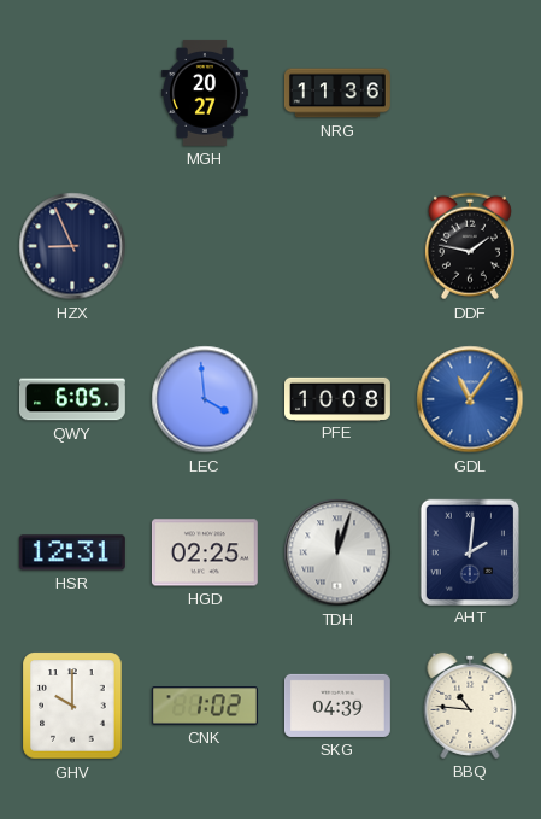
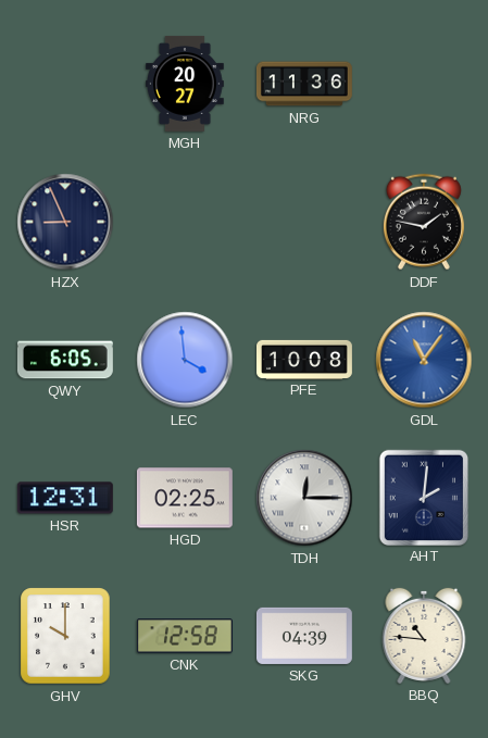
TDH: 12:03 -> 12:15 (304, 498)
CNK: 1:02 -> 12:58 (185, 636)
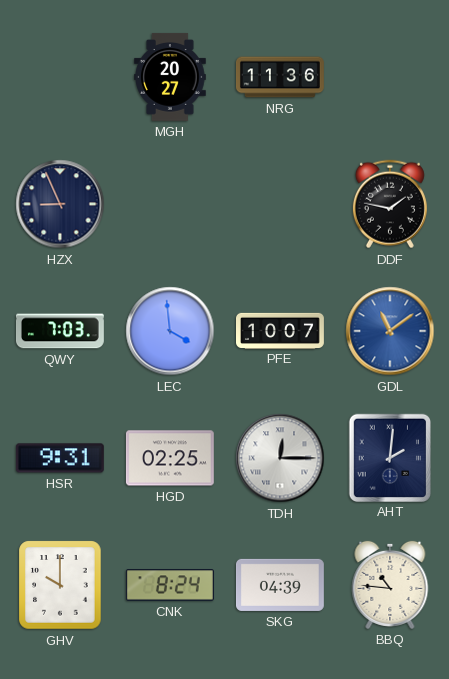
QWY: 6:05 -> 7:03 (60, 331)
PFE: 10:08 -> 10:07 (281, 330)
GDL: 11:06 -> 11:09 (390, 331)
HSR: 12:31 -> 9:31 (60, 458)
CNK: 12:58 -> 8:24 (170, 585)
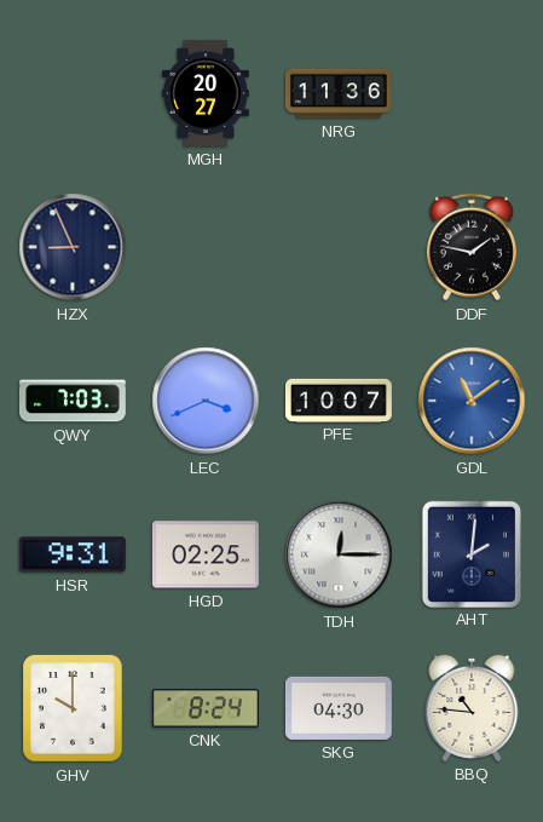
LEC: 3:59 -> 3:41 (206, 401)
SKG: 04:39 -> 04:30 (339, 708)
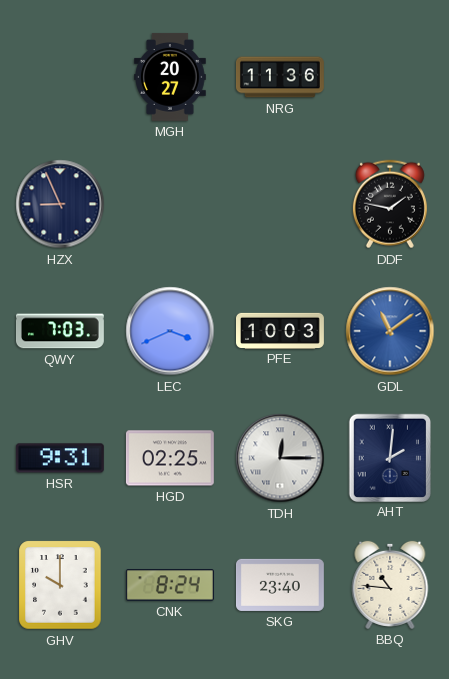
PFE: 10:07 -> 10:03 (281, 330)
SKG: 04:30 -> 23:40 (280, 585)
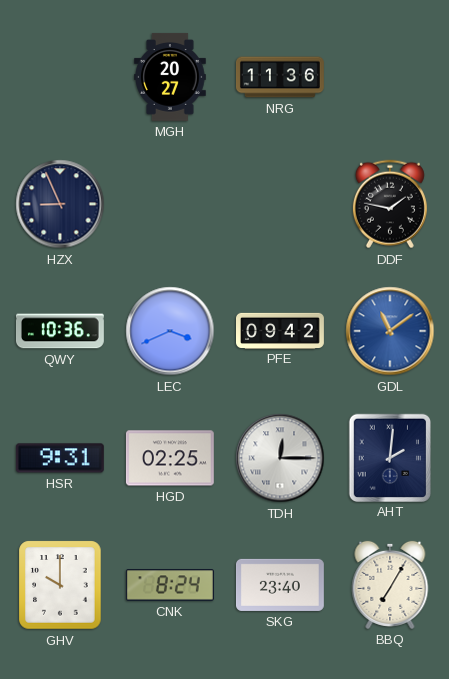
QWY: 7:03 -> 10:36 (60, 331)
PFE: 10:03 -> 09:42 (281, 330)
BBQ: 10:46 -> 7:05 (390, 585)
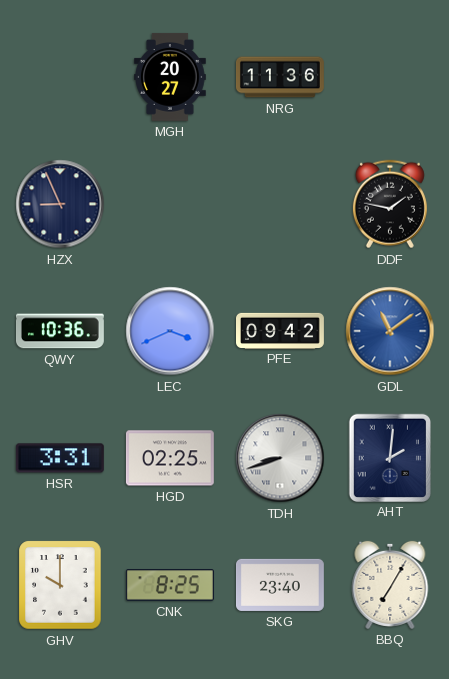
HSR: 9:31 -> 3:31 (60, 458)
TDH: 12:15 -> 8:42 (280, 458)
CNK: 8:24 -> 8:25 (170, 585)
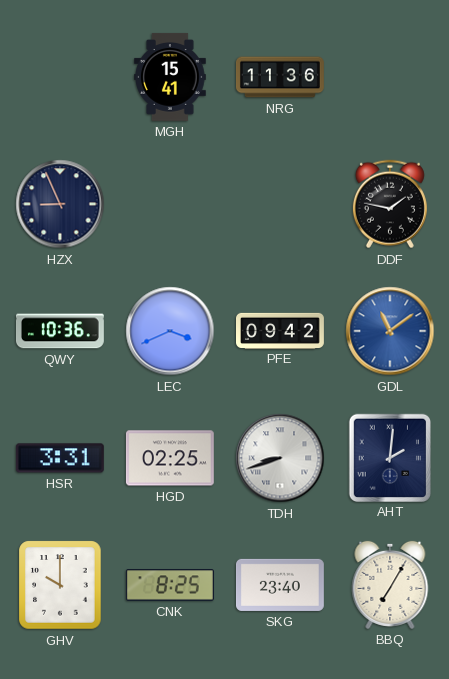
MGH: 20:27 -> 15:41 (170, 77)
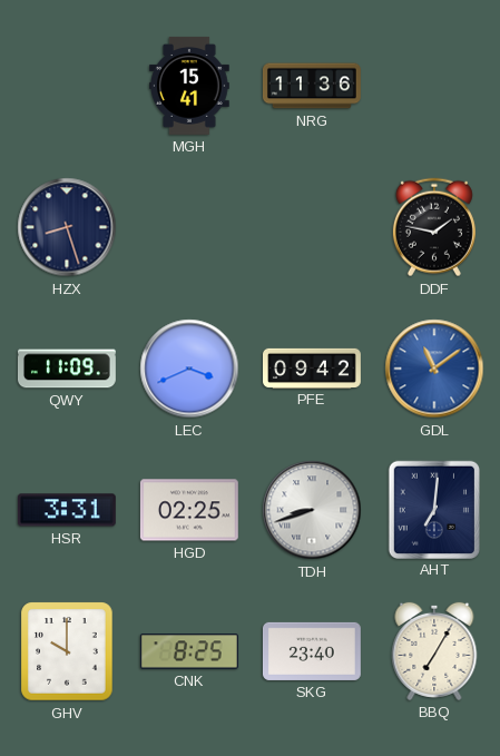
HZX: 8:56 -> 8:27 (67, 227)
QWY: 10:36 -> 11:09 (67, 369)
AHT: 2:01 -> 7:01 (433, 509)
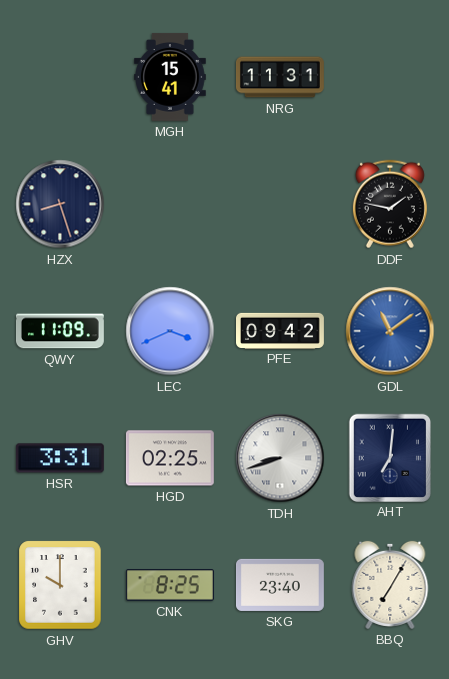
NRG: 11:36 -> 11:31 (280, 77)
